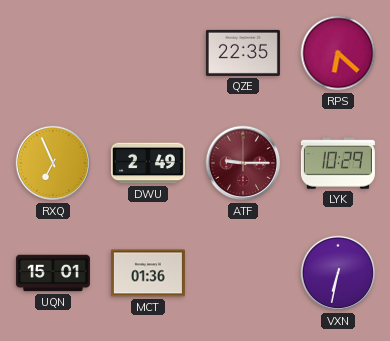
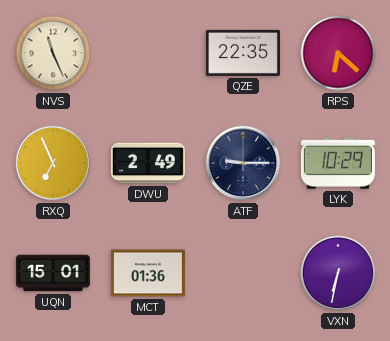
NVS: none -> 11:26 (53, 53)
ATF dial: burgundy -> navy (243, 163)
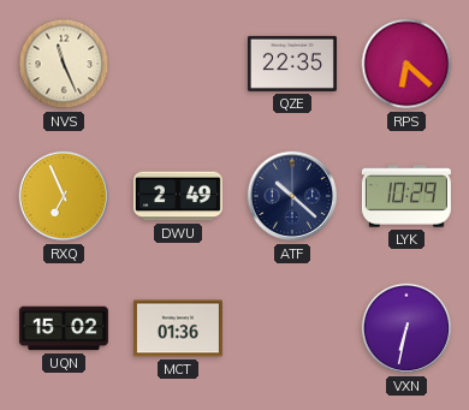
ATF: 9:15 -> 10:22 (292, 196)
UQN: 15:01 -> 15:02 (64, 328)
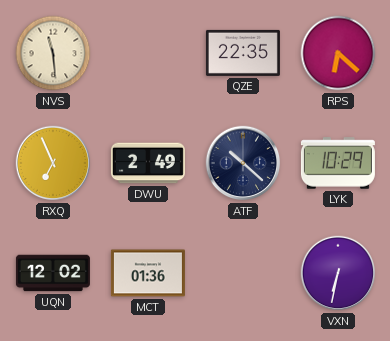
NVS: 11:26 -> 11:29 (53, 53)
UQN: 15:02 -> 12:02 (53, 273)
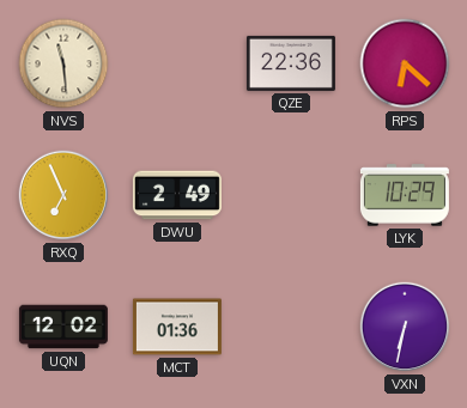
QZE: 22:35 -> 22:36 (291, 63)
ATF: 10:22 -> none (243, 163)
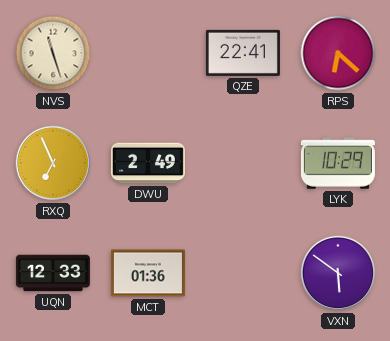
NVS: 11:29 -> 11:27 (53, 53)
QZE: 22:36 -> 22:41 (243, 53)
UQN: 12:02 -> 12:33 (53, 273)
VXN: 6:32 -> 5:51 (338, 273)
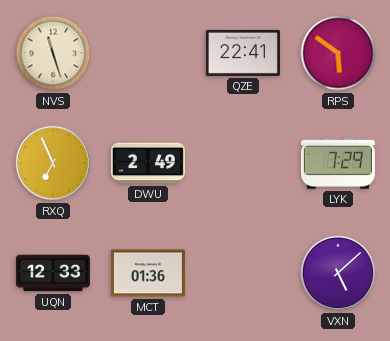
RPS: 6:22 -> 5:51 (338, 53)
LYK: 10:29 -> 7:29 (338, 163)
VXN: 5:51 -> 5:08 (338, 273)
